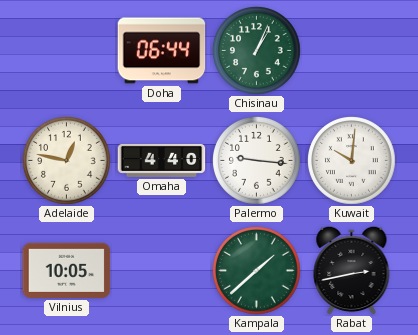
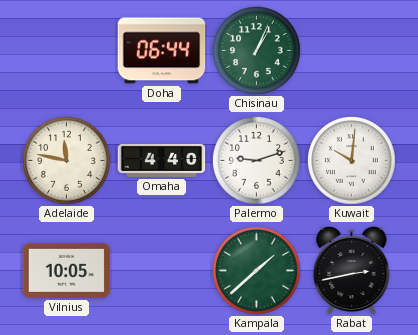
Adelaide: 12:47 -> 11:47 (67, 161)
Palermo: 9:16 -> 9:12 (257, 161)
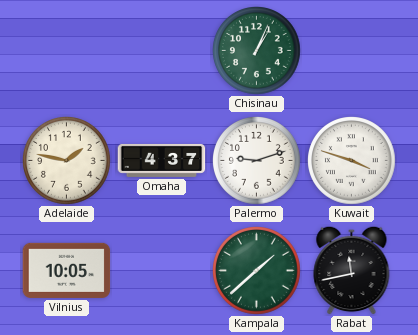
Doha: 06:44 -> none (162, 51)
Adelaide: 11:47 -> 1:47 (67, 161)
Omaha: 4:40 -> 4:37 (162, 160)
Kuwait: 10:01 -> 3:48 (352, 161)
Rabat: 2:43 -> 11:43 (352, 270)
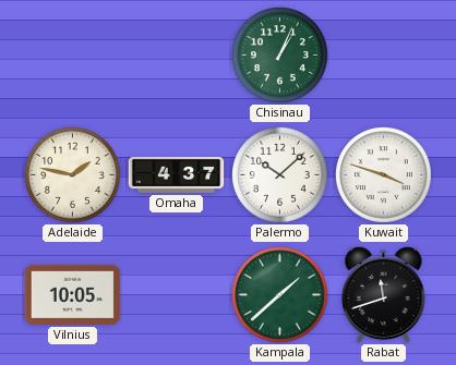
Palermo: 9:12 -> 10:08 (280, 175)
Rabat: 11:43 -> 11:42 (384, 294)
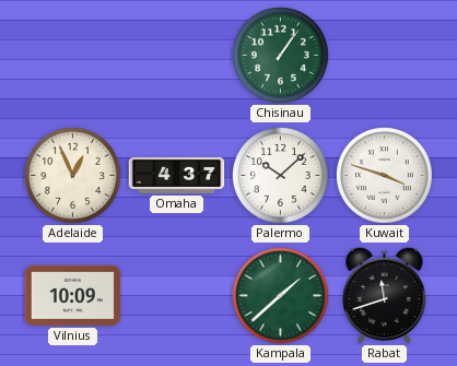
Chisinau: 1:04 -> 1:06 (281, 56)
Adelaide: 1:47 -> 12:56 (73, 176)
Vilnius: 10:05 -> 10:09 (73, 295)
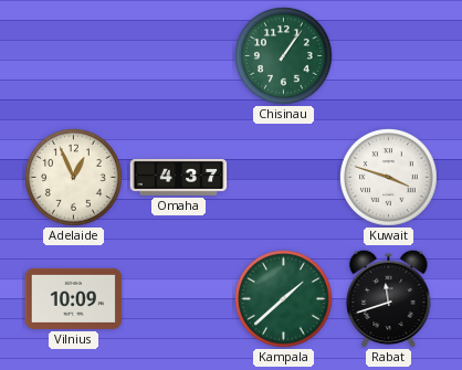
Palermo: 10:08 -> none (281, 176)
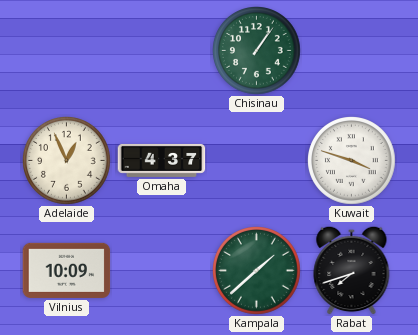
Rabat: 11:42 -> 7:42 (352, 270)
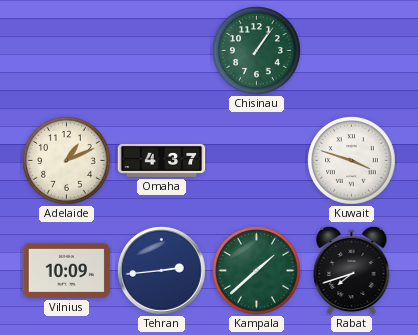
Adelaide: 12:56 -> 1:11 (67, 161)
Tehran: none -> 2:44 (162, 271)
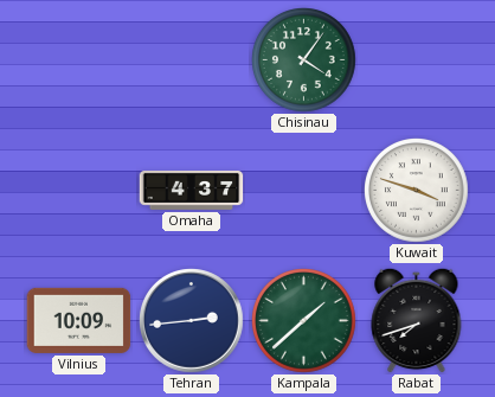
Chisinau: 1:06 -> 4:06 (304, 60)
Adelaide: 1:11 -> none (67, 161)
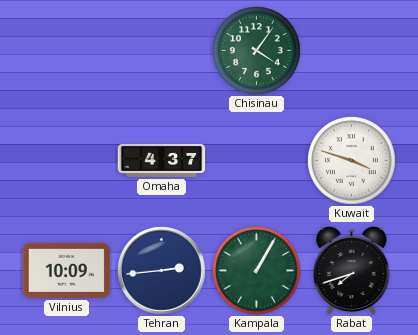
Kampala: 1:38 -> 1:05 (257, 271)
